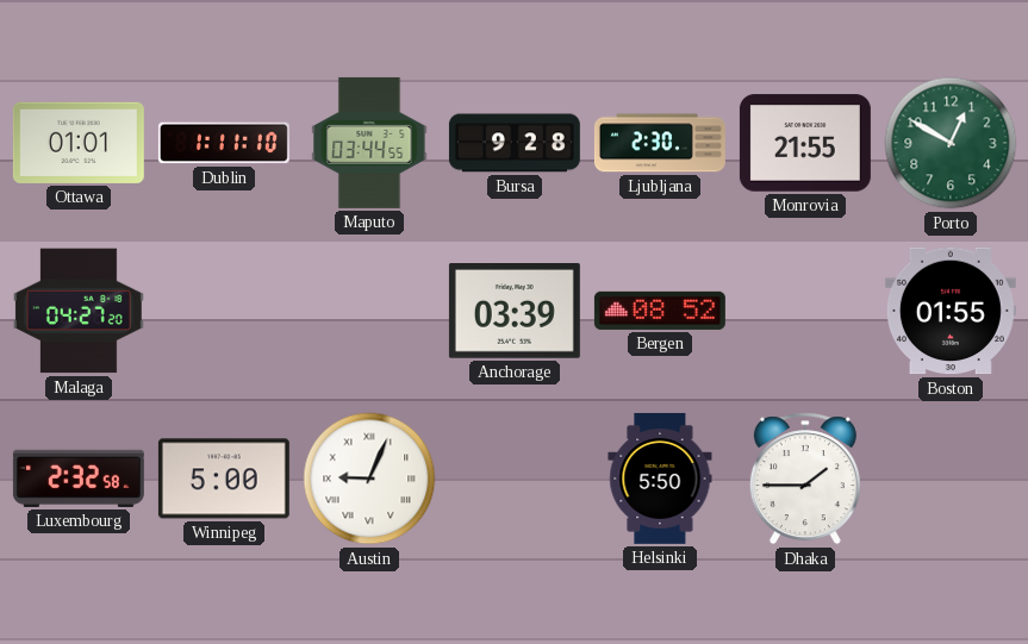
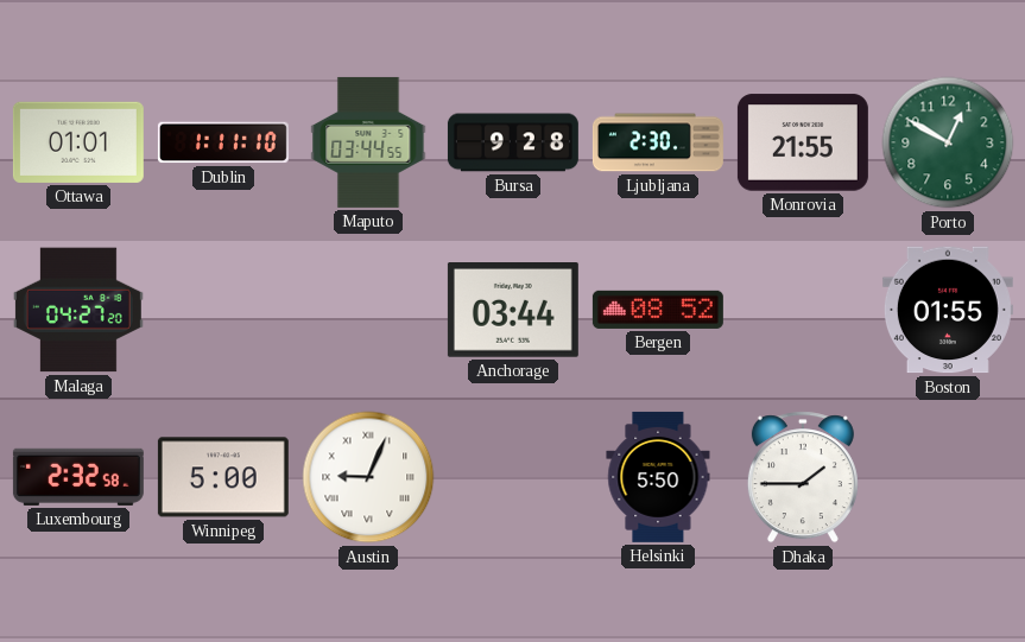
Anchorage: 03:39 -> 03:44 (513, 311)
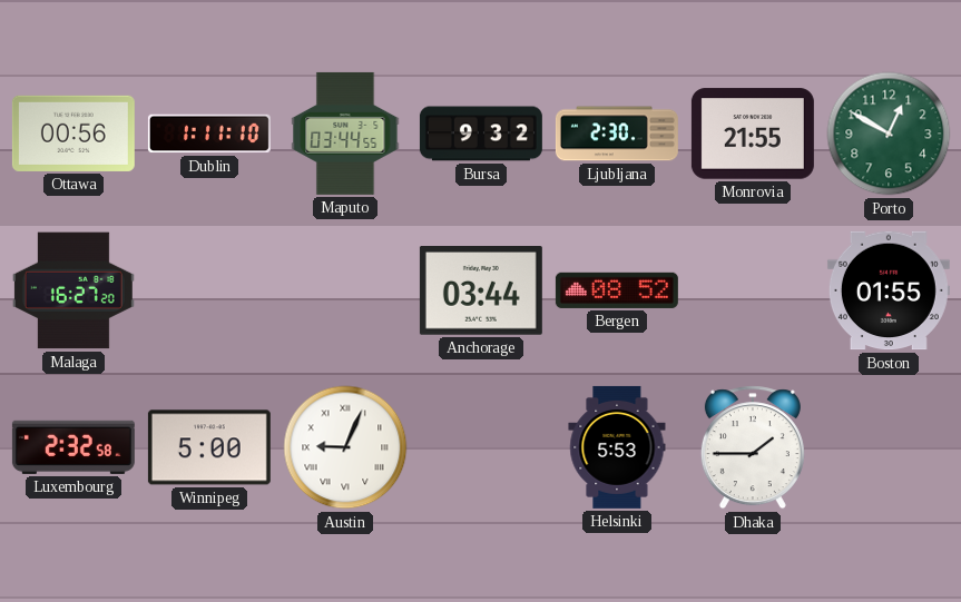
Ottawa: 01:01 -> 00:56 (73, 134)
Bursa: 9:28 -> 9:32 (481, 134)
Malaga: 04:27 -> 16:27 (73, 290)
Helsinki: 5:50 -> 5:53 (617, 447)
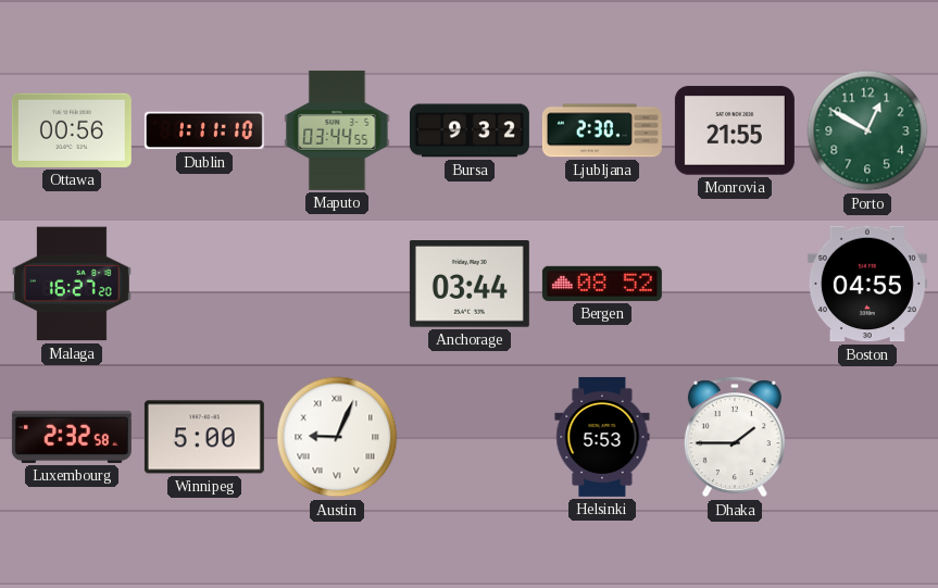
Boston: 01:55 -> 04:55 (867, 284)
